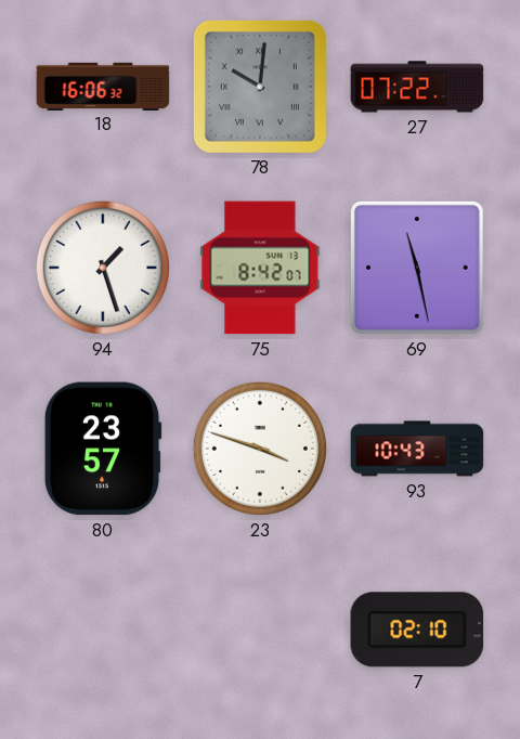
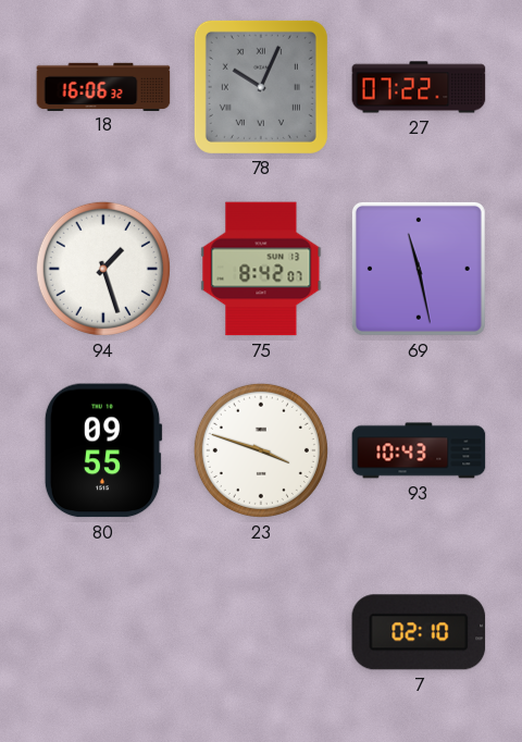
78: 10:01 -> 10:04 (261, 87)
80: 23:57 -> 09:55 (103, 450)
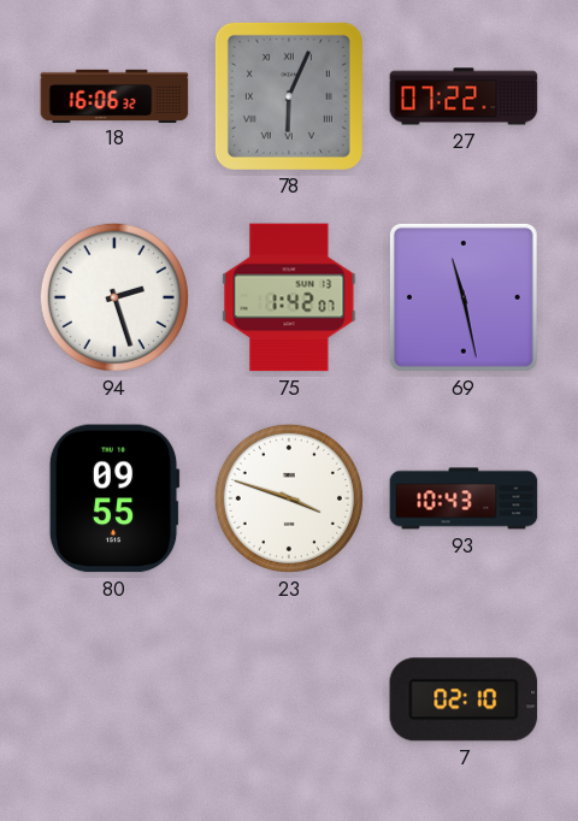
78: 10:04 -> 6:04 (289, 96)
94: 1:27 -> 2:27 (114, 297)
75: 8:42 -> 1:42 (289, 297)
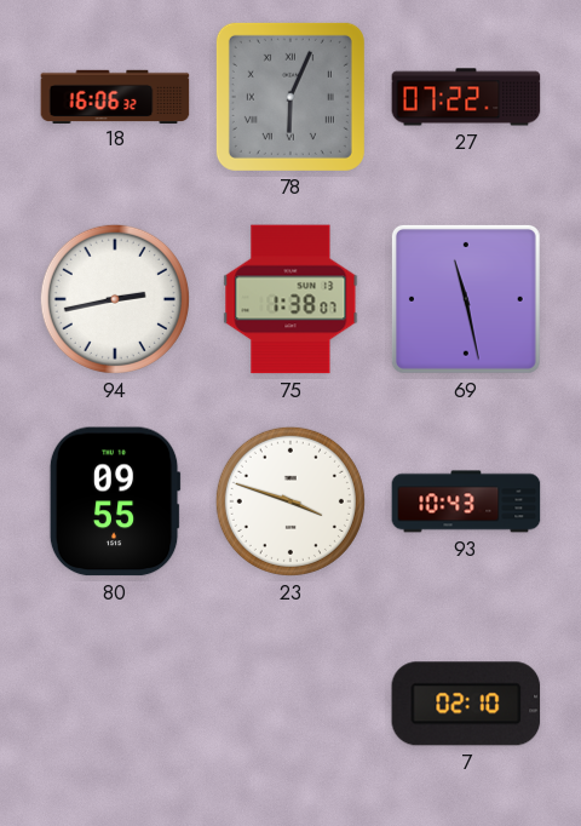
94: 2:27 -> 2:43 (115, 299)
75: 1:42 -> 1:38 (290, 299)
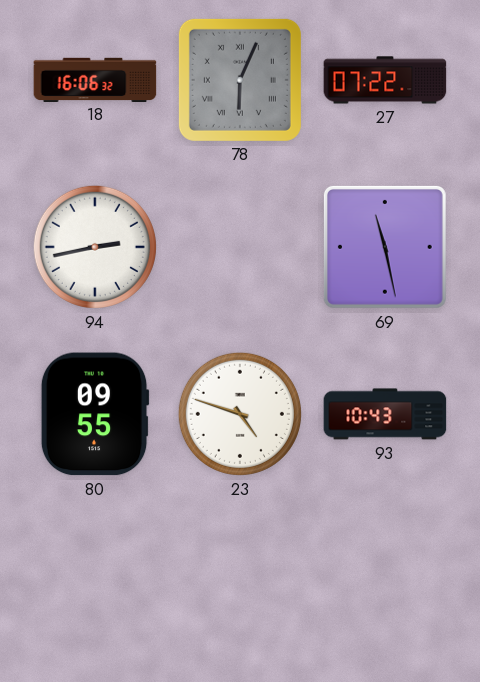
75: 1:38 -> none (290, 299)
23: 3:48 -> 4:48 (240, 414)
7: 02:10 -> none (466, 704)
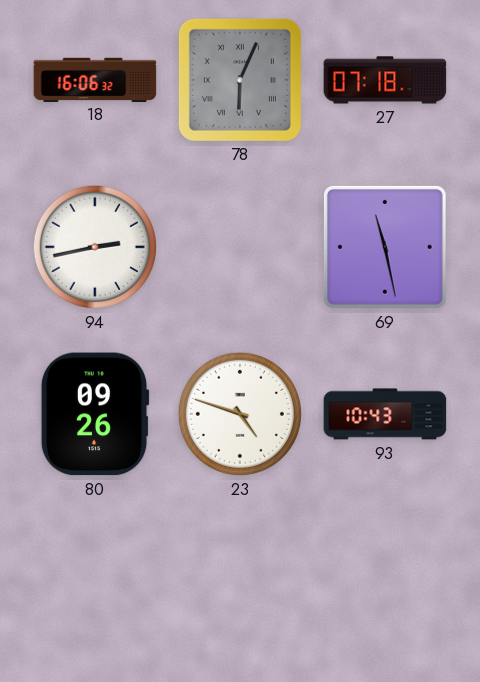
27: 07:22 -> 07:18 (385, 80)
80: 09:55 -> 09:26 (95, 414)
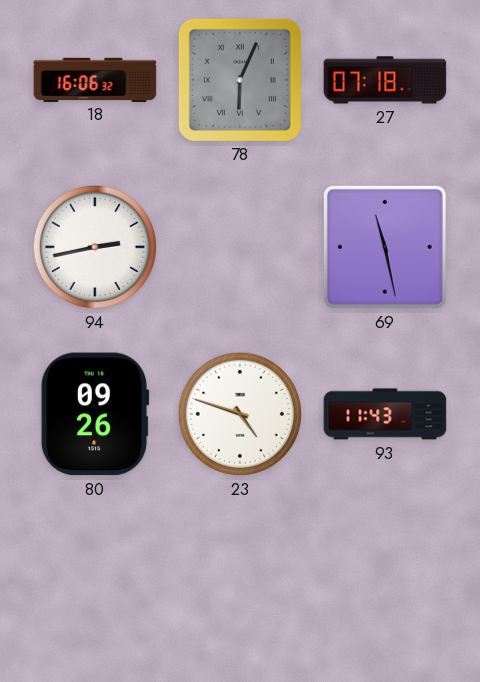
93: 10:43 -> 11:43 (385, 414)
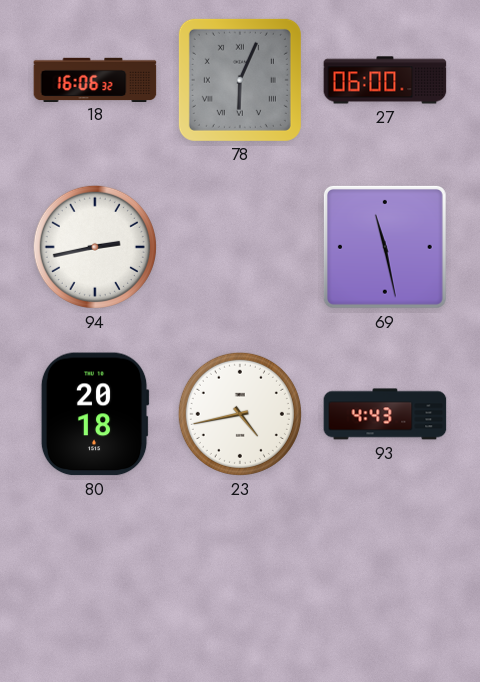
27: 07:18 -> 06:00 (385, 80)
80: 09:26 -> 20:18 (95, 414)
23: 4:48 -> 4:43 (240, 414)
93: 11:43 -> 4:43 (385, 414)
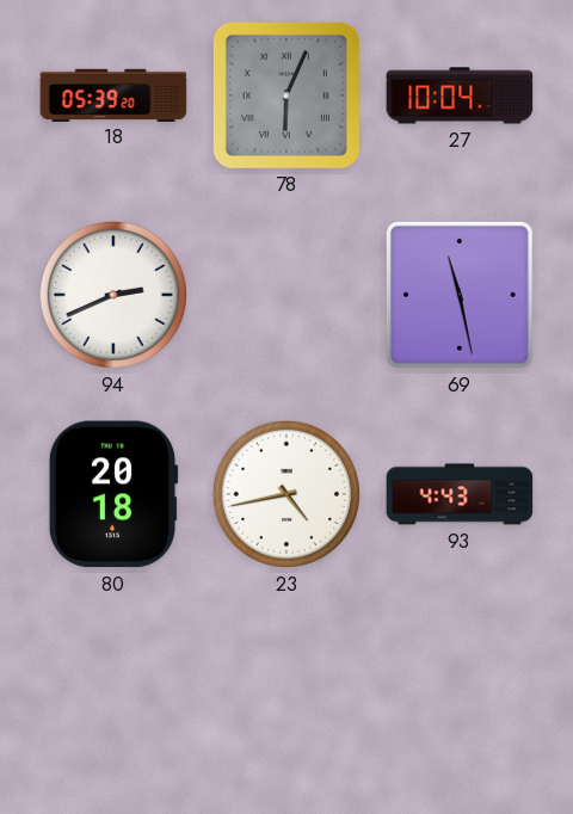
18: 16:06 -> 05:39 (113, 94)
27: 06:00 -> 10:04 (460, 95)
94: 2:43 -> 2:41 (113, 295)
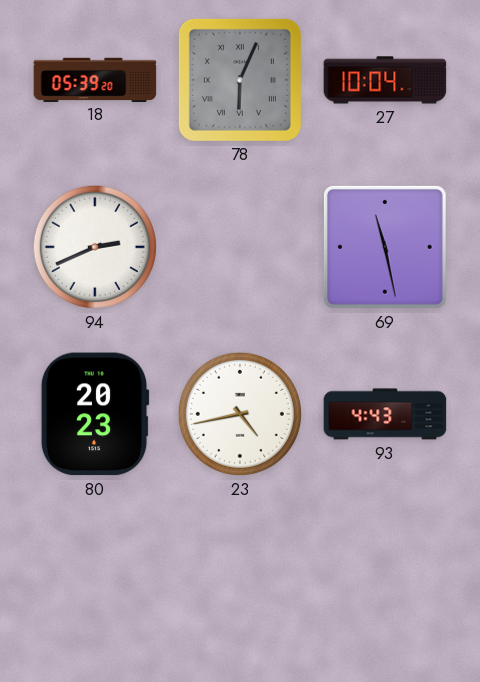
80: 20:18 -> 20:23 (95, 414)
